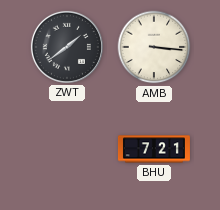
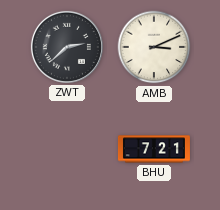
ZWT: 1:39 -> 2:38 (67, 47)
AMB: 3:16 -> 3:11 (154, 47)
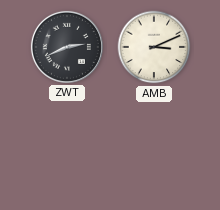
ZWT: 2:38 -> 2:41 (67, 47)
BHU: 7:21 -> none (154, 149)
